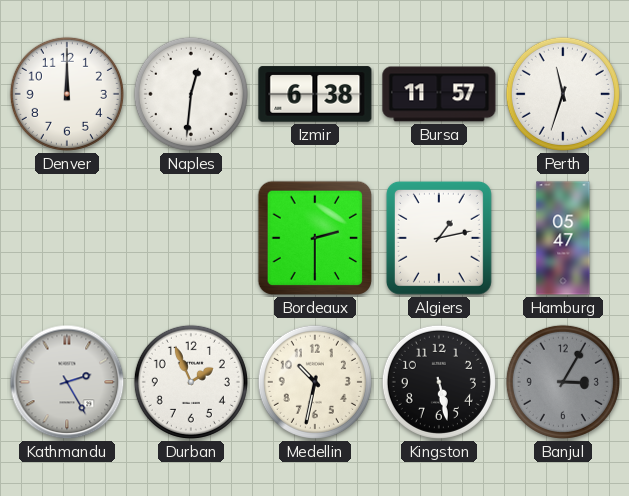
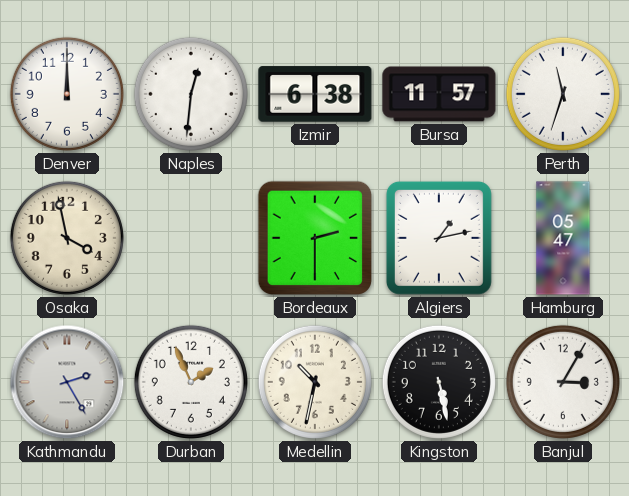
Osaka: none -> 3:58 (67, 238)
Banjul dial: grey -> white (563, 382)
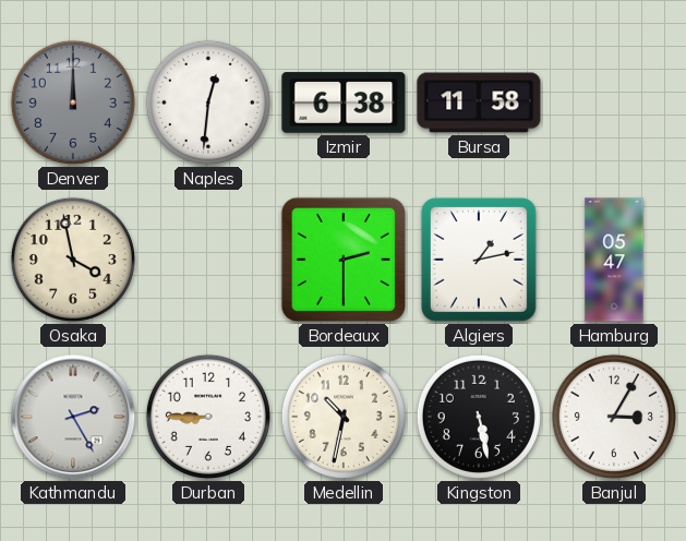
Denver dial: white -> grey (73, 103)
Bursa: 11:57 -> 11:58 (479, 103)
Perth: 11:33 -> none (563, 94)
Durban: 1:56 -> 8:45 (208, 417)
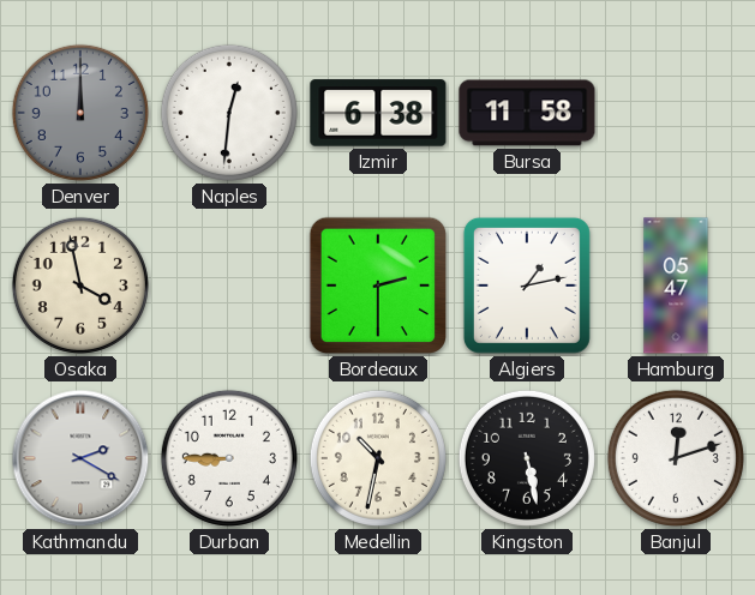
Kathmandu: 2:25 -> 2:20 (80, 458)
Banjul: 3:05 -> 12:12 (676, 458)
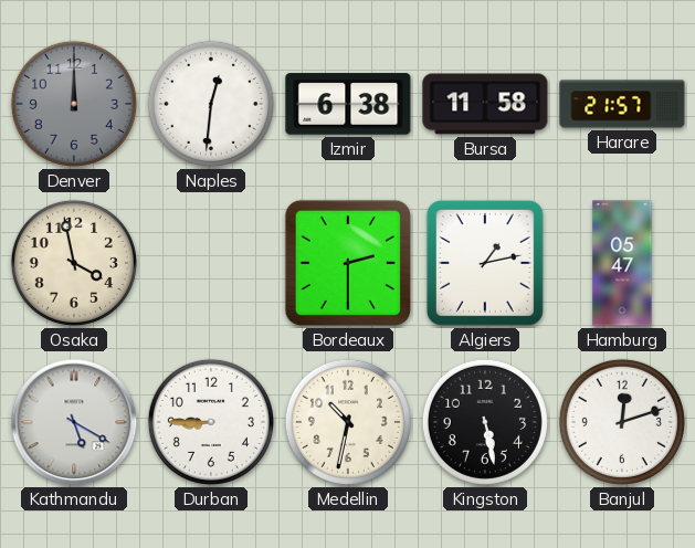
Harare: none -> 21:57 (622, 104)
Kathmandu: 2:20 -> 5:20 (74, 422)
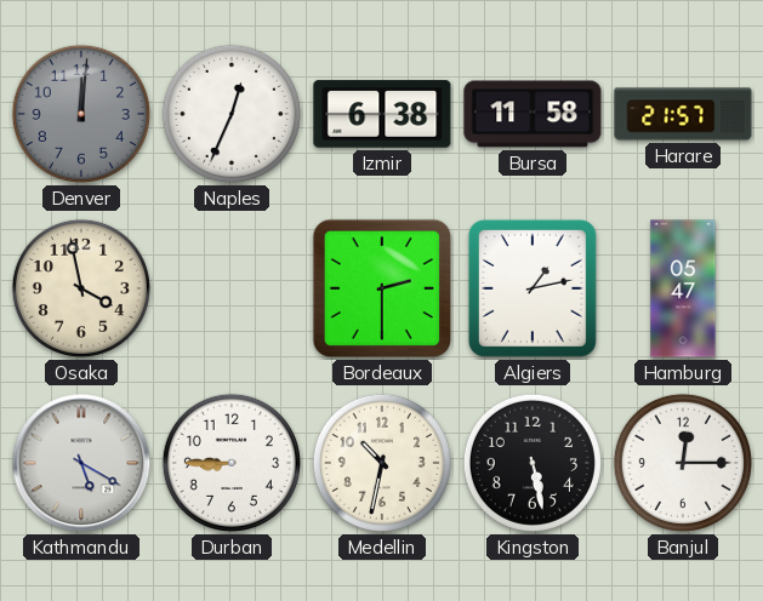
Denver: 12:00 -> 12:01 (81, 114)
Naples: 12:31 -> 12:34 (232, 114)
Banjul: 12:12 -> 12:15 (683, 463)
